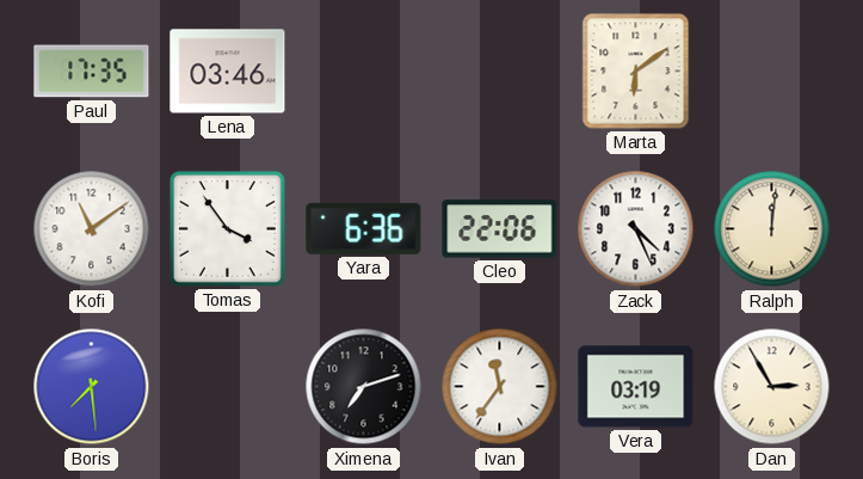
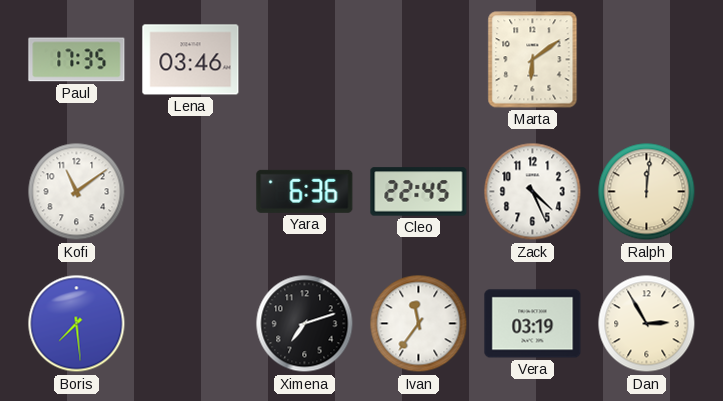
Tomas: 3:54 -> none (227, 228)
Cleo: 22:06 -> 22:45 (419, 192)
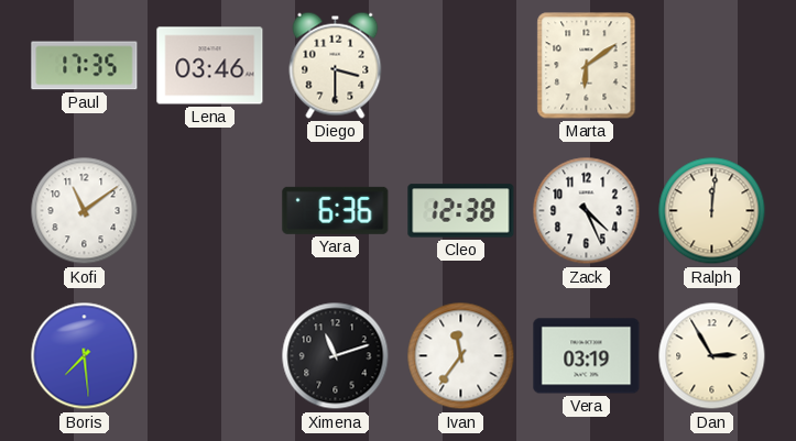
Diego: none -> 3:30 (336, 65)
Cleo: 22:45 -> 12:38 (461, 211)
Ximena: 7:12 -> 11:12 (336, 356)
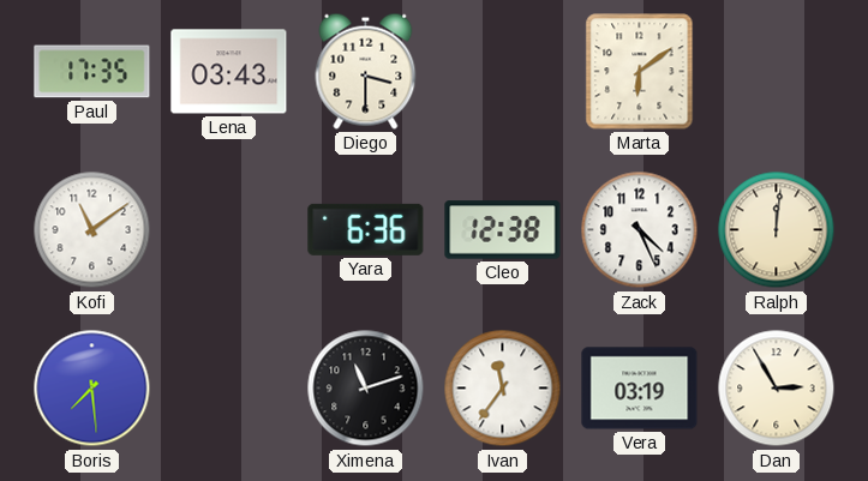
Lena: 03:46 -> 03:43 (229, 72)
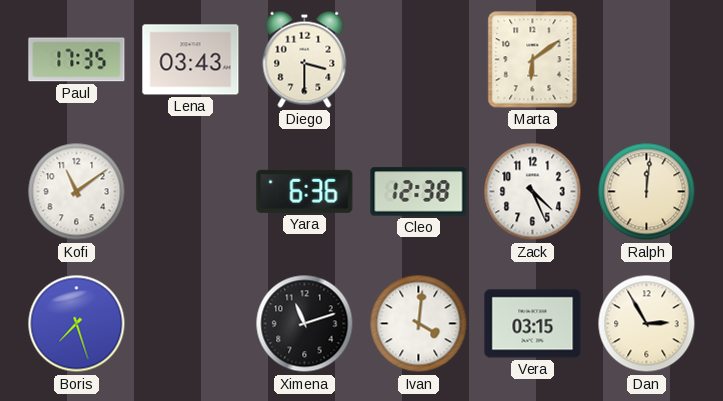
Boris: 7:29 -> 7:27 (77, 324)
Ivan: 11:36 -> 4:01 (419, 324)
Vera: 03:19 -> 03:15 (533, 324)
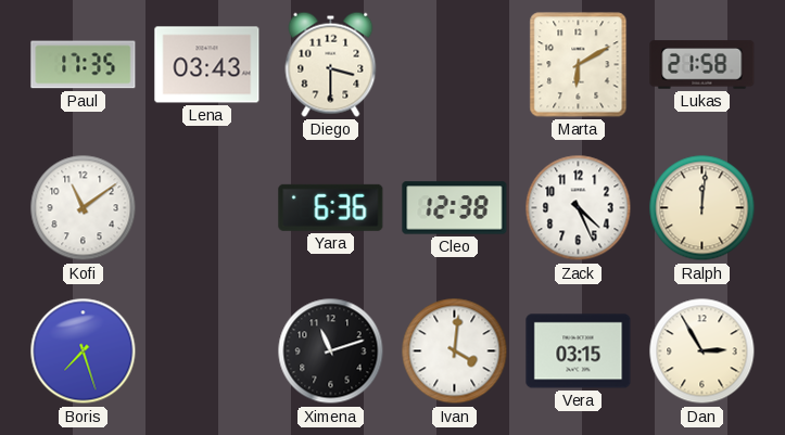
Marta: 6:09 -> 6:10 (579, 65)
Lukas: none -> 21:58 (702, 65)
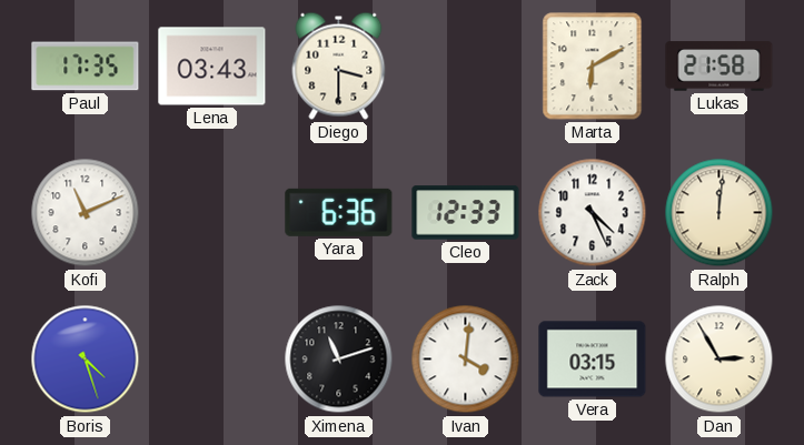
Kofi: 11:09 -> 11:11 (86, 213)
Cleo: 12:38 -> 12:33 (466, 213)
Boris: 7:27 -> 4:27 (86, 360)
